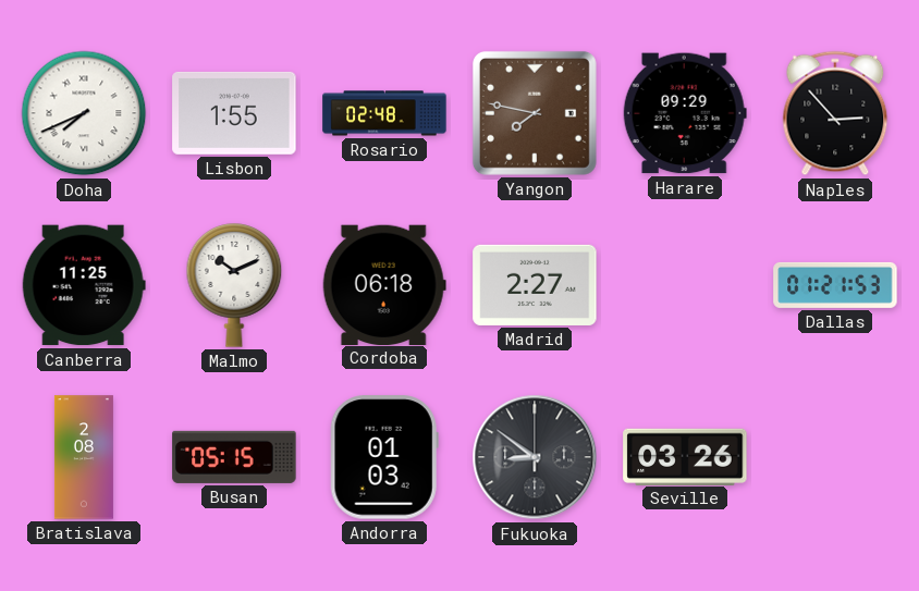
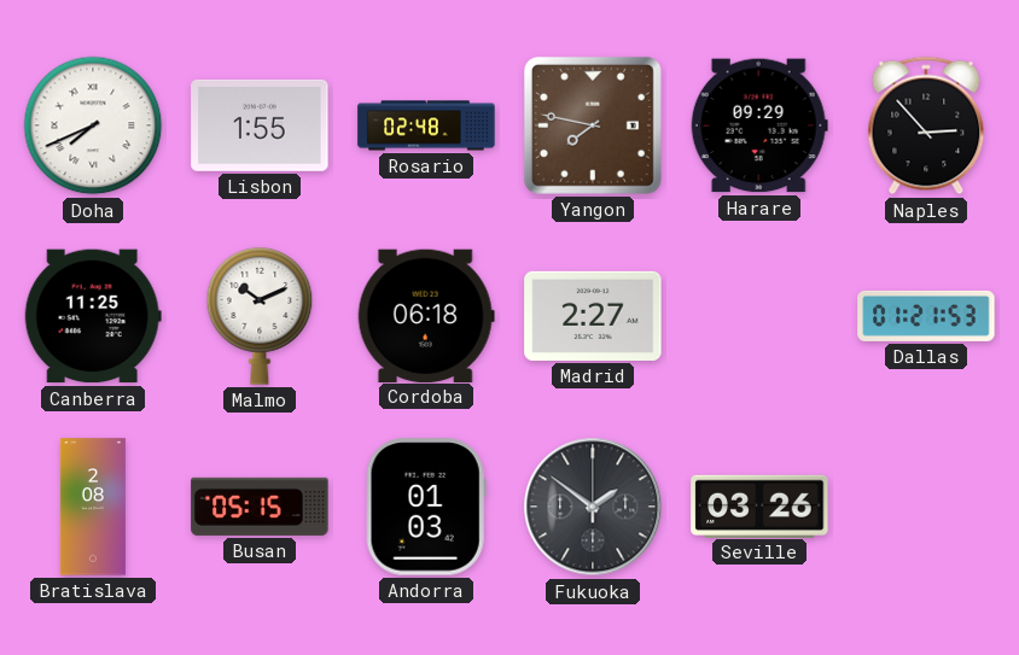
Fukuoka: 8:51 -> 1:51 (593, 507)
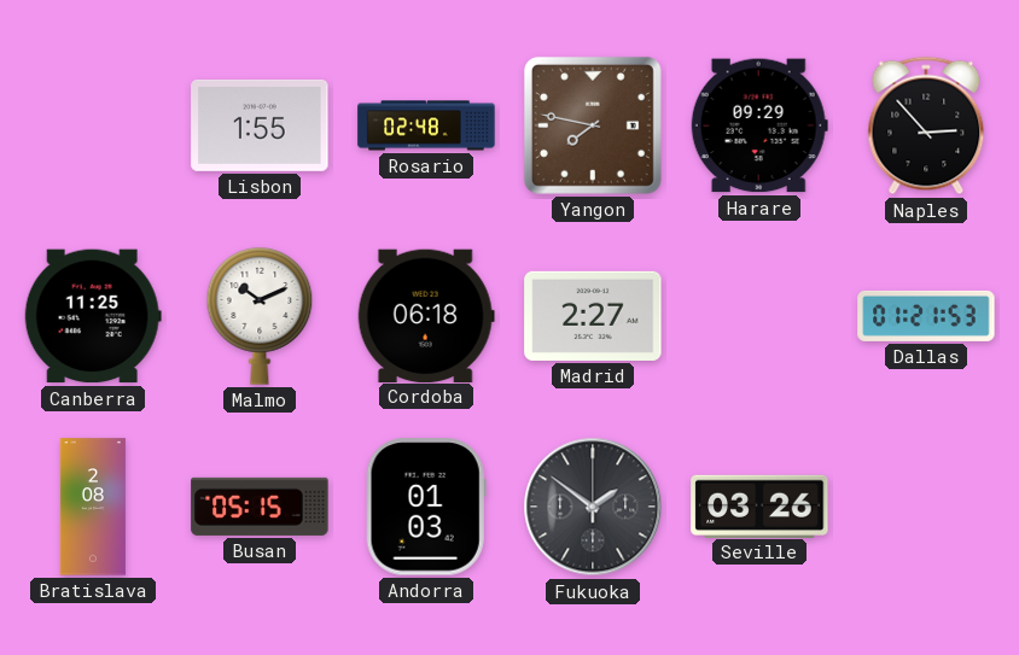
Doha: 7:41 -> none (93, 125)
